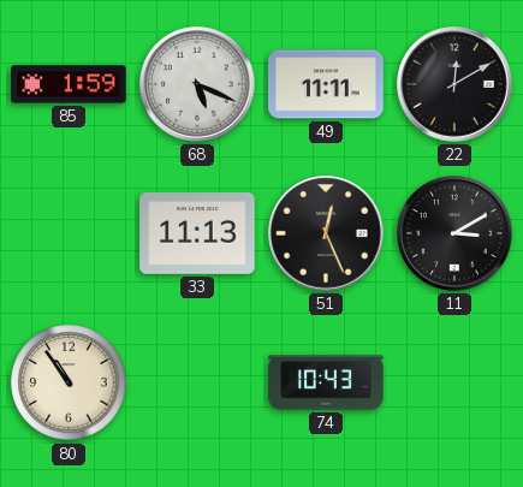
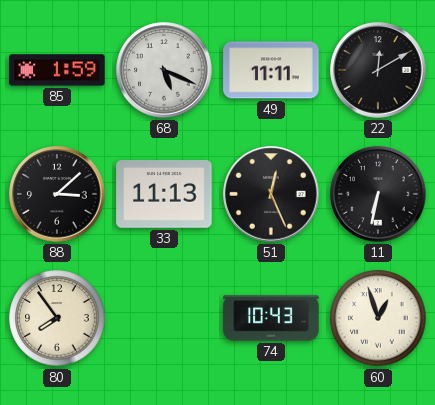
88: none -> 3:08 (57, 194)
11: 3:10 -> 6:32 (378, 194)
80: 10:54 -> 7:54 (57, 318)
60: none -> 12:57 (378, 318)
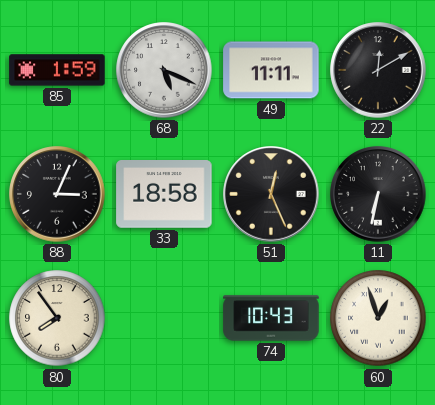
88: 3:08 -> 3:04 (57, 194)
33: 11:13 -> 18:58 (164, 195)
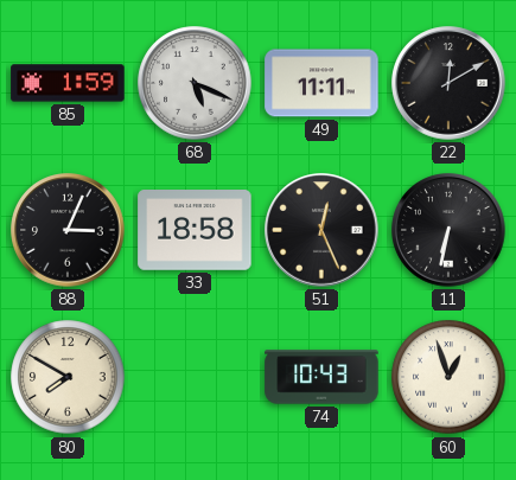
80: 7:54 -> 7:50 (68, 377)
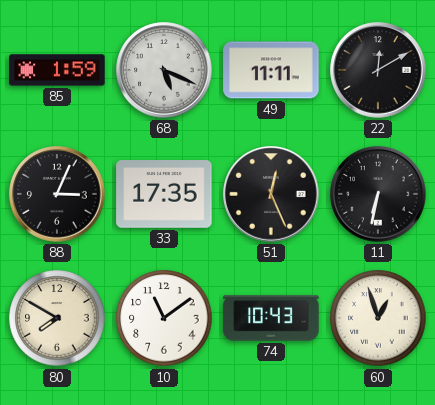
33: 18:58 -> 17:35 (164, 195)
10: none -> 11:09 (164, 318)
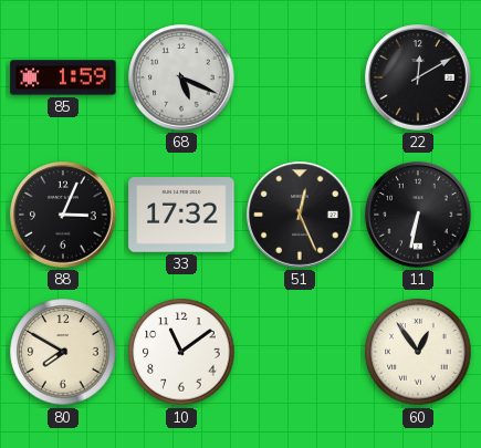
49: 11:11 -> none (271, 70)
33: 17:35 -> 17:32 (181, 216)
74: 10:43 -> none (271, 318)
60: 12:57 -> 12:54 (418, 352)
